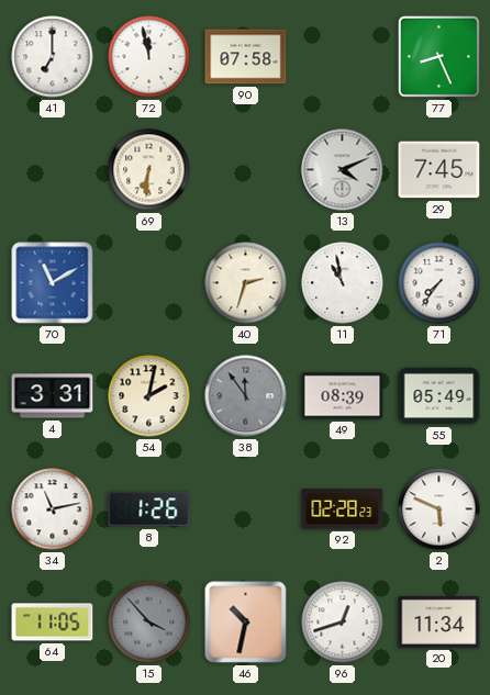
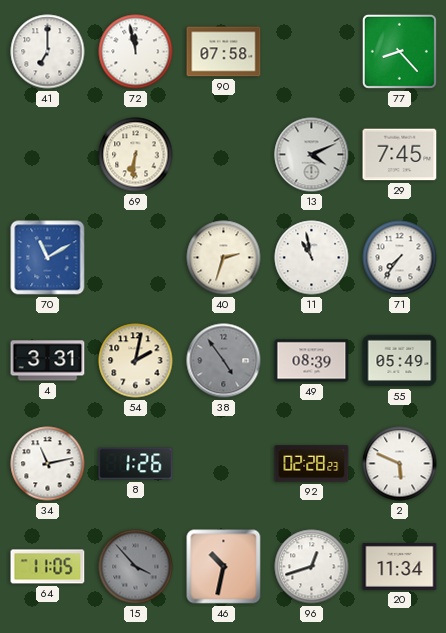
77: 8:26 -> 8:23 (399, 51)
38: 11:54 -> 4:54 (224, 361)
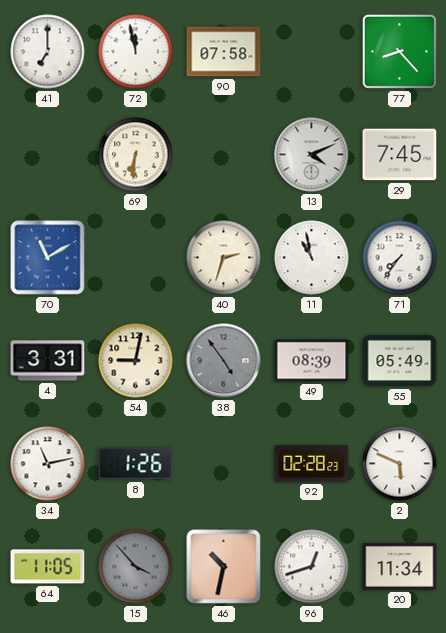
54: 2:02 -> 9:02 (136, 361)
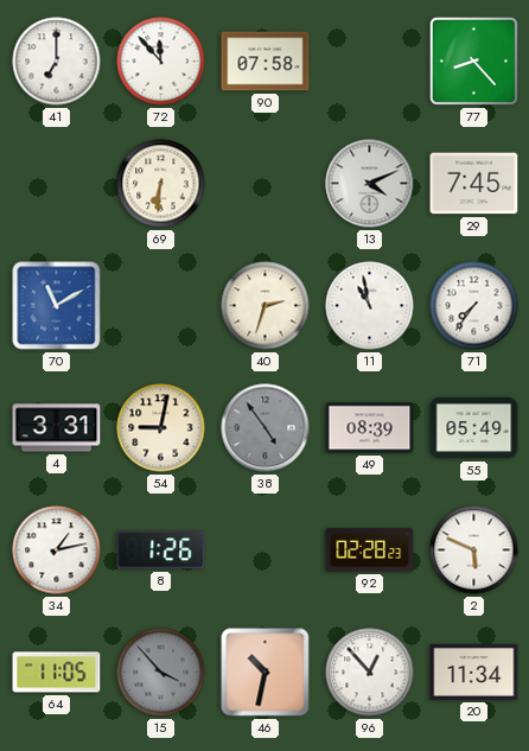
72: 11:58 -> 11:53 (161, 62)
34: 11:13 -> 1:13 (57, 550)
96: 12:42 -> 12:53 (370, 673)
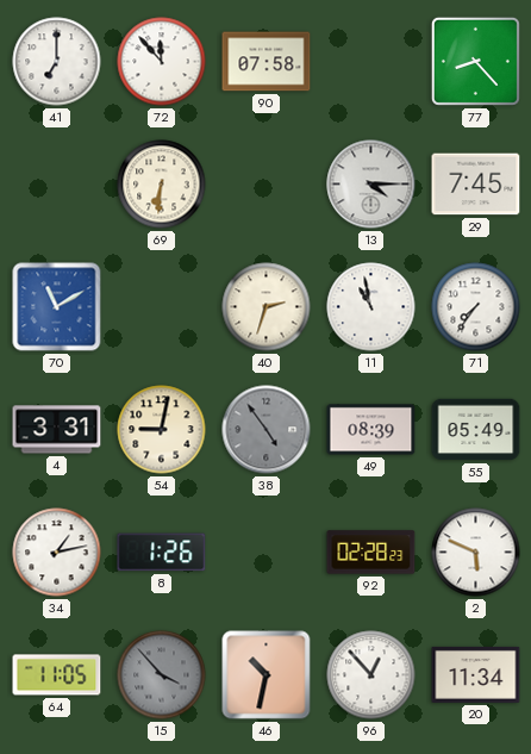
13: 4:11 -> 4:15 (371, 185)
